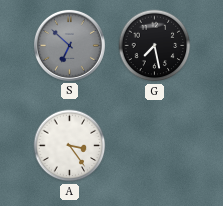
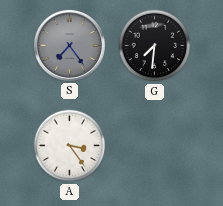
S: 6:52 -> 7:24 (69, 45)
G: 7:28 -> 7:31 (155, 46)
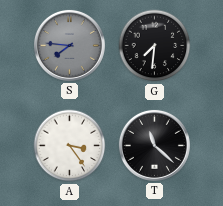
S: 7:24 -> 7:46 (69, 45)
T: none -> 11:22 (154, 145)
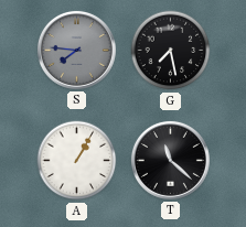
G: 7:31 -> 7:28 (171, 51)
A: 3:24 -> 1:05 (77, 161)
